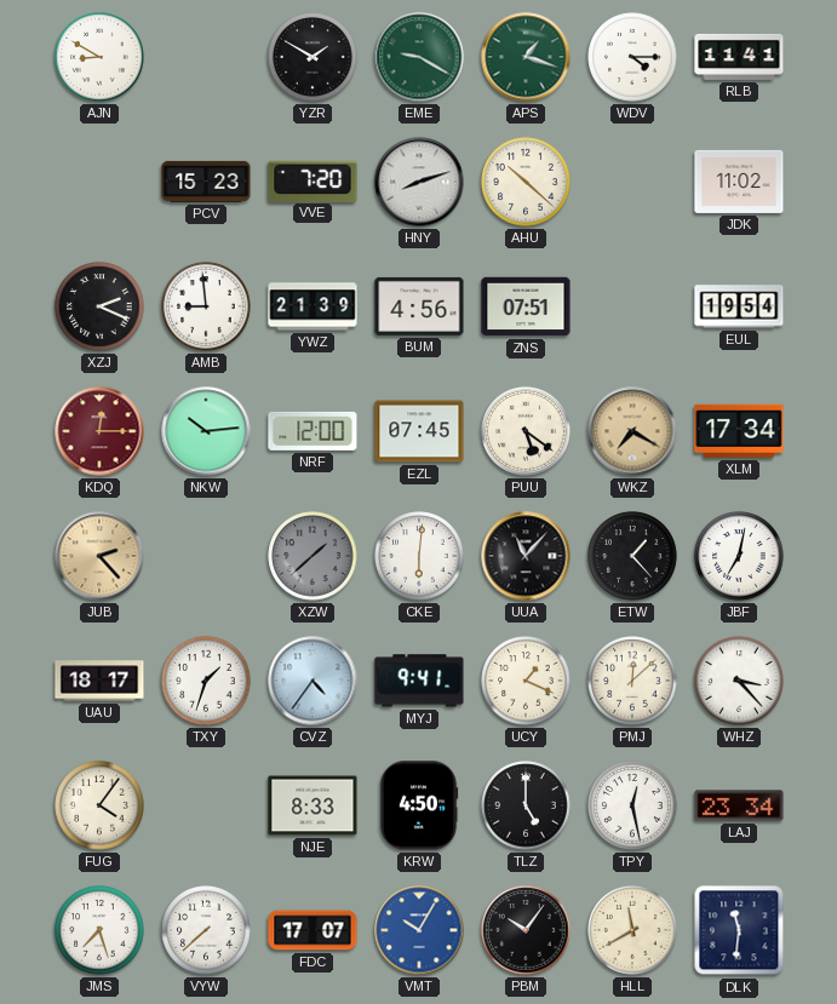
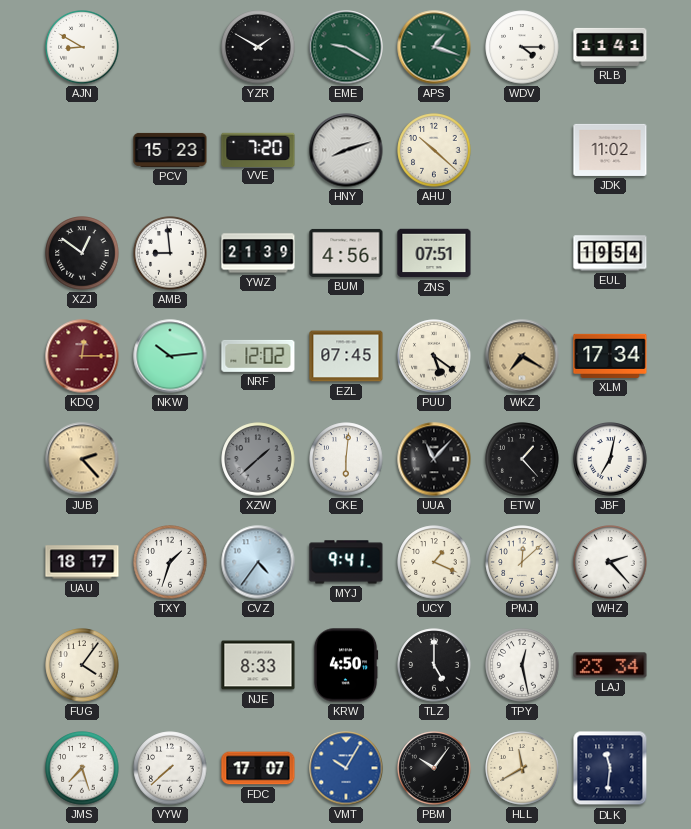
XZJ: 2:19 -> 12:51 (82, 253)
NRF: 12:00 -> 12:02 (258, 356)
WHZ: 3:23 -> 2:23 (610, 562)
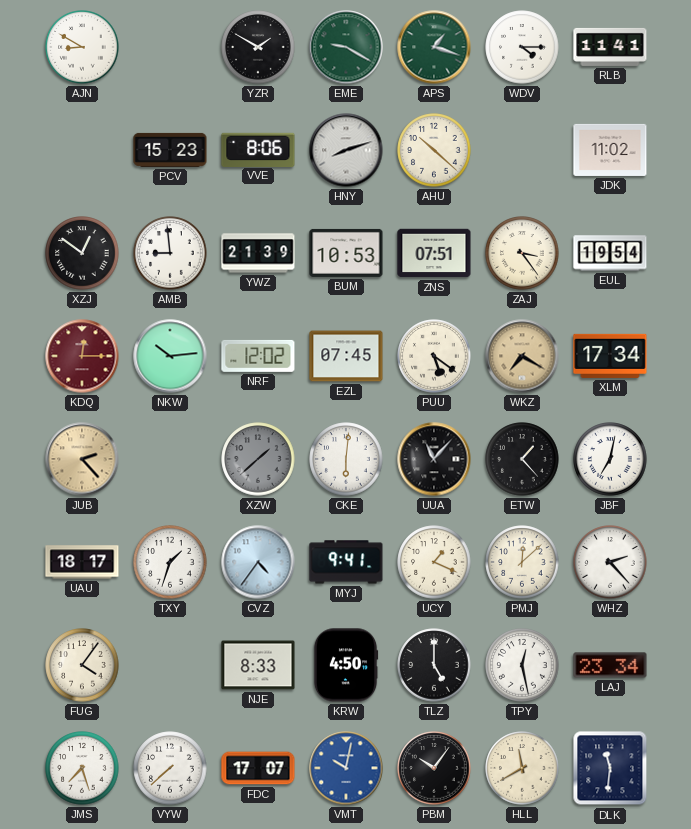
VVE: 7:20 -> 8:06 (258, 149)
BUM: 4:56 -> 10:53 (346, 253)
ZAJ: none -> 3:24 (522, 253)
VMT: 10:05 -> 10:02 (346, 768)
